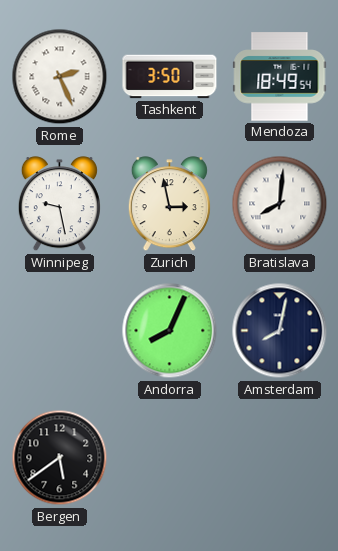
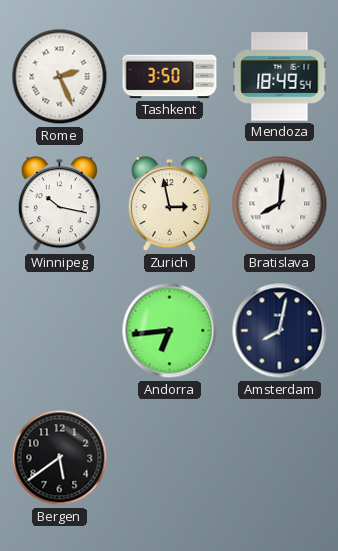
Winnipeg: 9:28 -> 10:17 (59, 204)
Andorra: 8:04 -> 6:44 (170, 331)
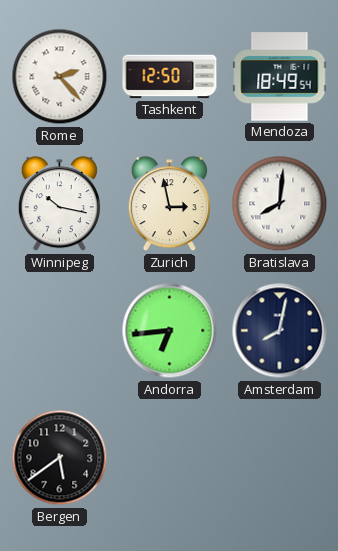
Rome: 2:26 -> 2:23 (60, 77)
Tashkent: 3:50 -> 12:50 (170, 77)
